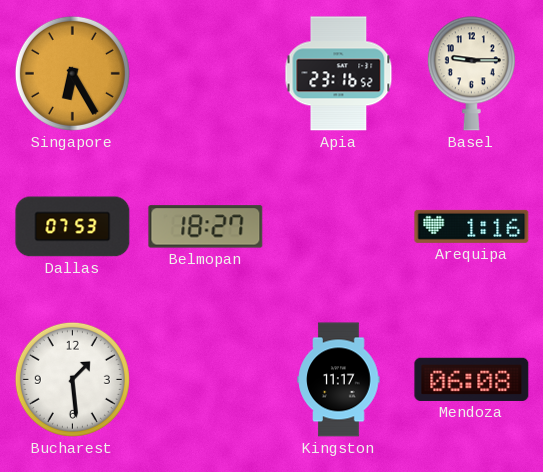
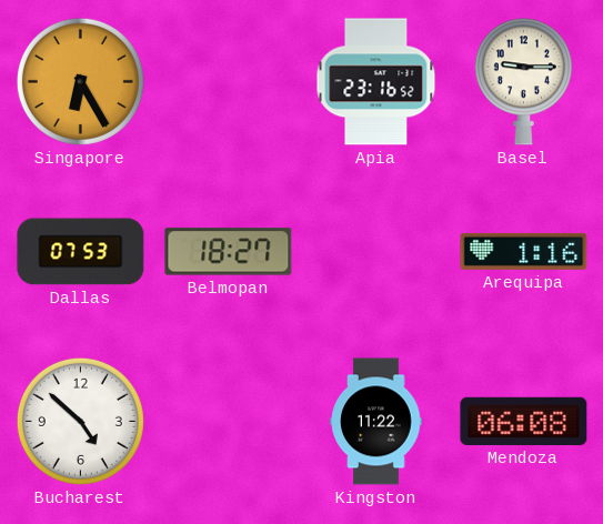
Bucharest: 1:29 -> 4:52 (80, 421)
Kingston: 11:17 -> 11:22 (376, 422)
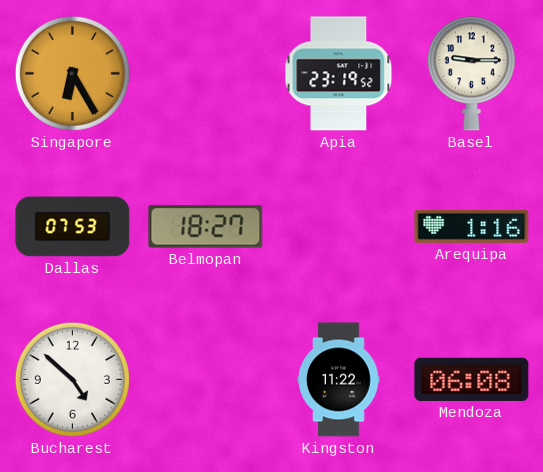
Apia: 23:16 -> 23:19 (339, 74)
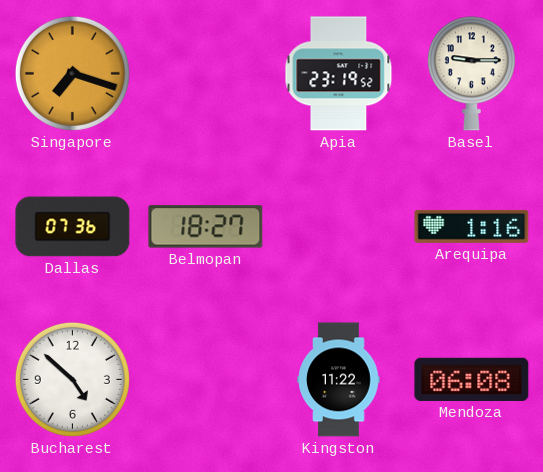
Singapore: 6:25 -> 7:18 (72, 73)
Dallas: 07:53 -> 07:36 (73, 227)
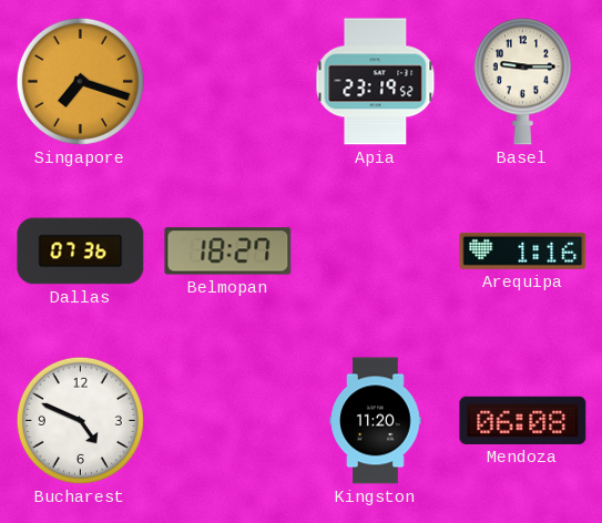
Bucharest: 4:52 -> 4:49 (80, 420)
Kingston: 11:22 -> 11:20 (376, 421)
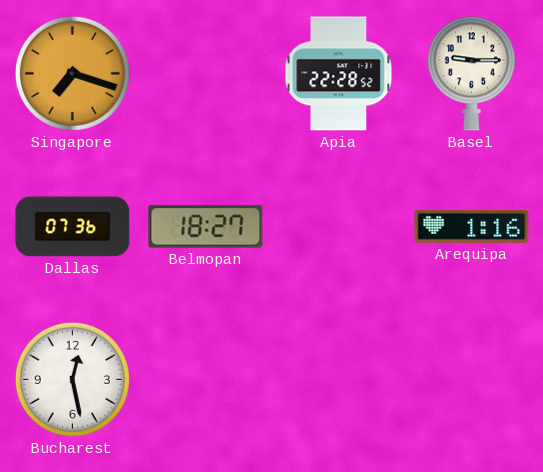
Apia: 23:19 -> 22:28 (339, 74)
Bucharest: 4:49 -> 12:28 (72, 379)
Kingston: 11:20 -> none (376, 421)
Mendoza: 06:08 -> none (523, 420)
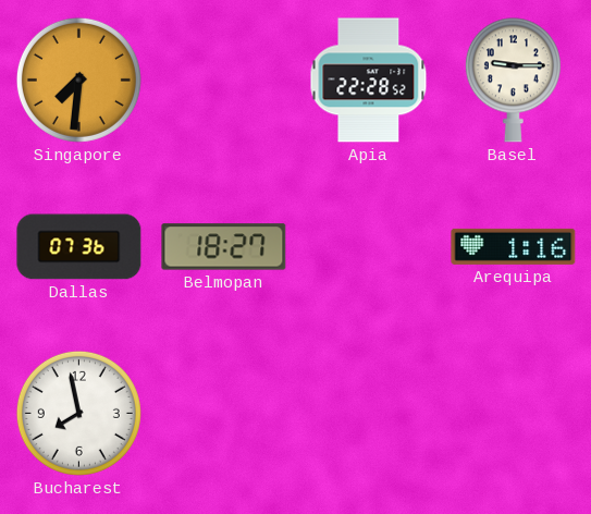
Singapore: 7:18 -> 7:31 (78, 79)
Bucharest: 12:28 -> 7:58 (78, 413)
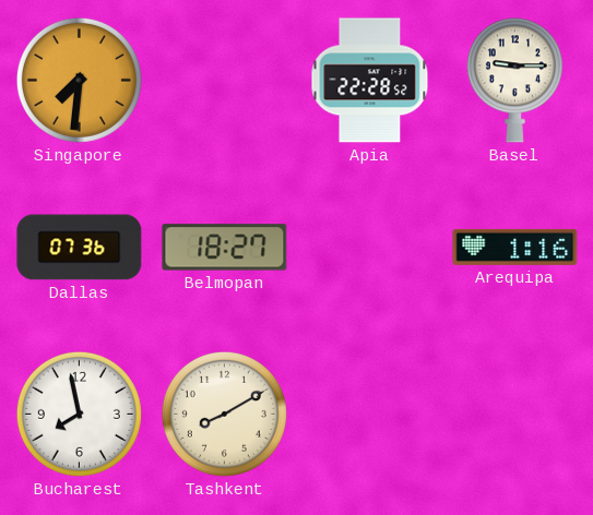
Tashkent: none -> 8:10 (224, 414)
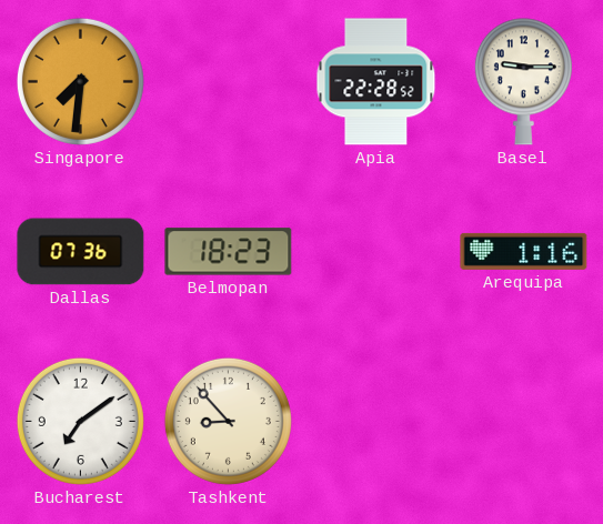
Belmopan: 18:27 -> 18:23 (229, 252)
Bucharest: 7:58 -> 7:09 (80, 421)
Tashkent: 8:10 -> 8:53 (228, 421)
